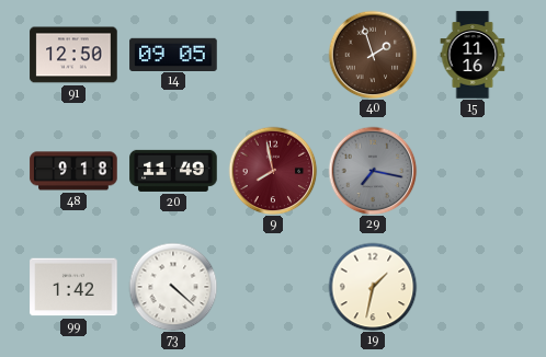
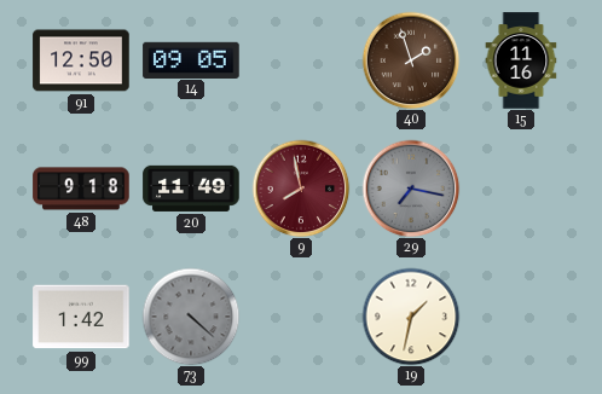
73 dial: white -> grey (191, 317)
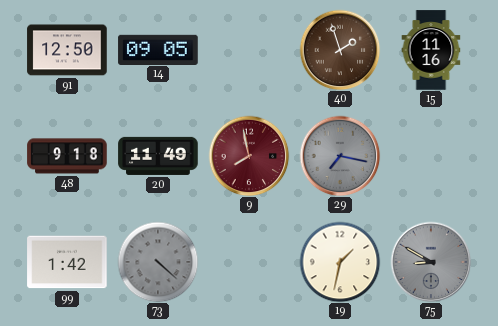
75: none -> 8:50 (431, 262)
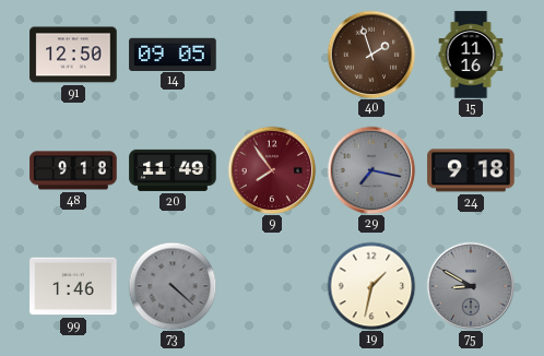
9: 7:58 -> 7:54 (272, 170)
24: none -> 9:18 (471, 170)
99: 1:42 -> 1:46 (73, 286)
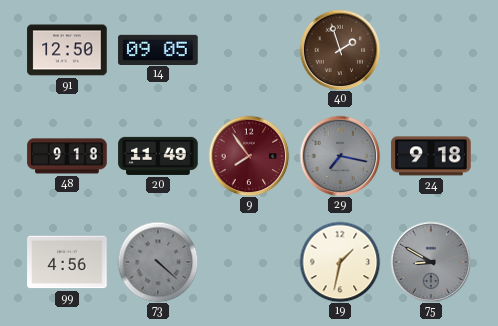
15: 11:16 -> none (471, 55)
99: 1:46 -> 4:56 (67, 262)
